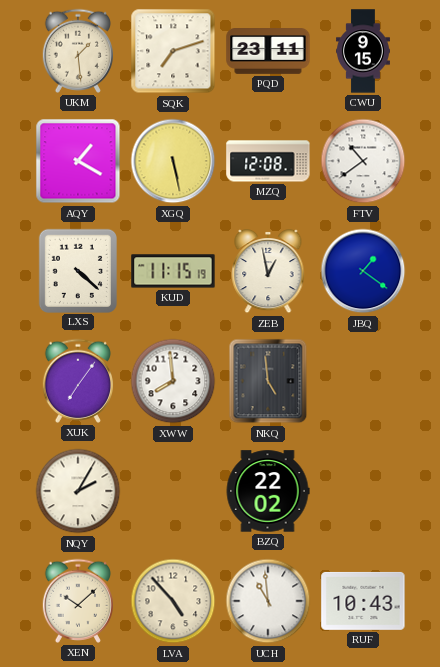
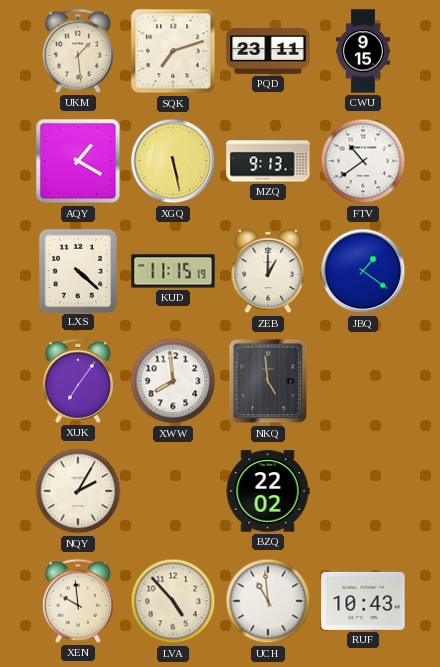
MZQ: 12:08 -> 9:13 (268, 161)
ZEB: 12:58 -> 1:00 (268, 272)
XEN: 10:08 -> 9:59 (77, 601)
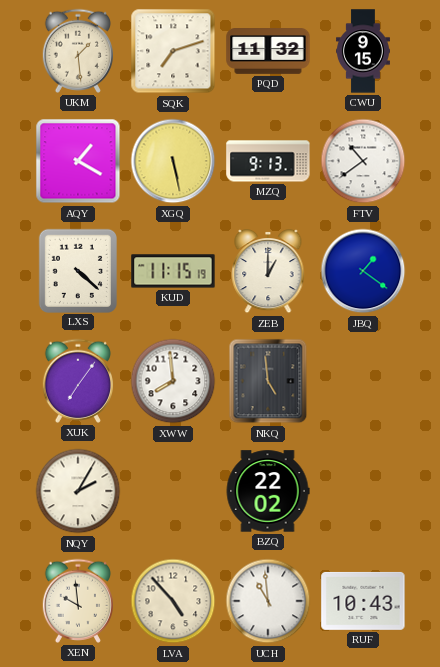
PQD: 23:11 -> 11:32 (268, 51)
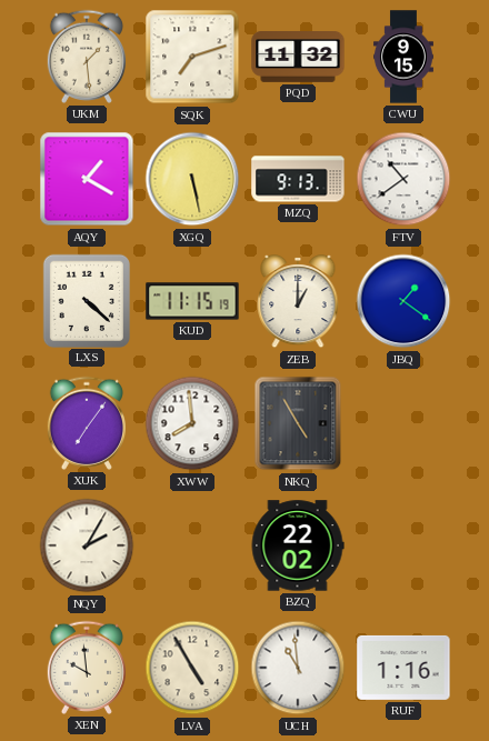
NKQ: 4:59 -> 4:55 (298, 423)
LVA: 4:53 -> 4:55 (192, 668)
RUF: 10:43 -> 1:16 (403, 668)
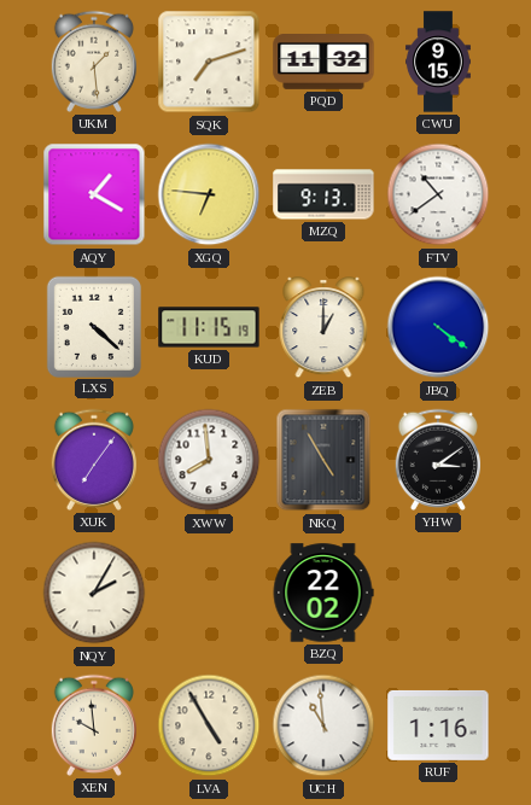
XGQ: 5:28 -> 6:46 (209, 194)
JBQ: 1:21 -> 4:21 (438, 327)
YHW: none -> 3:09 (437, 460)
